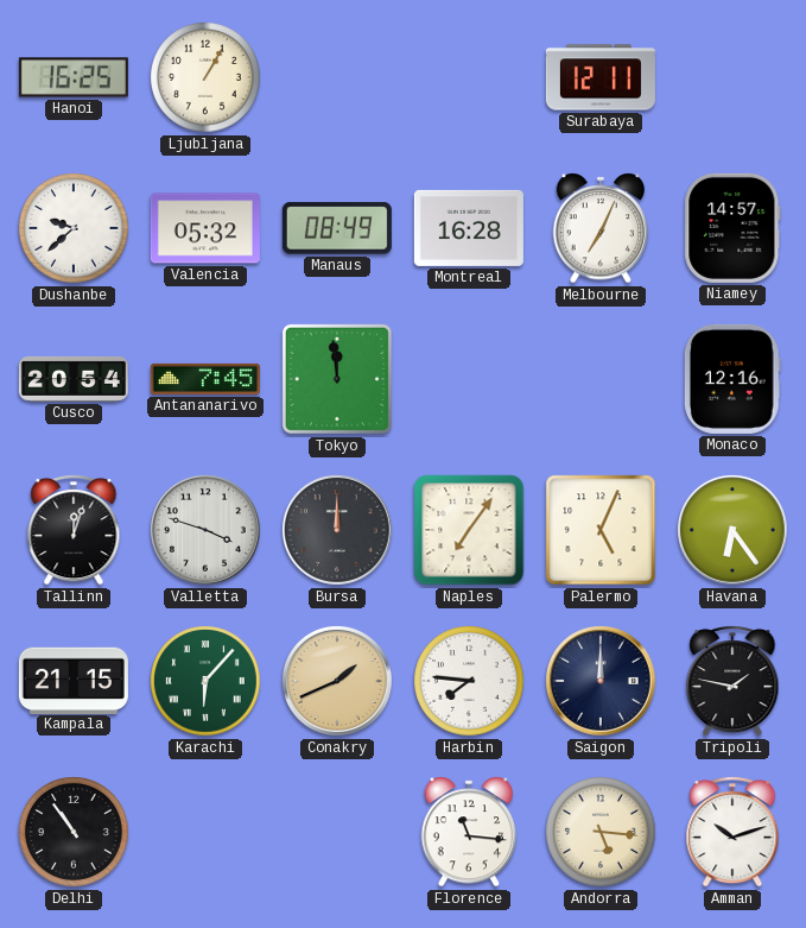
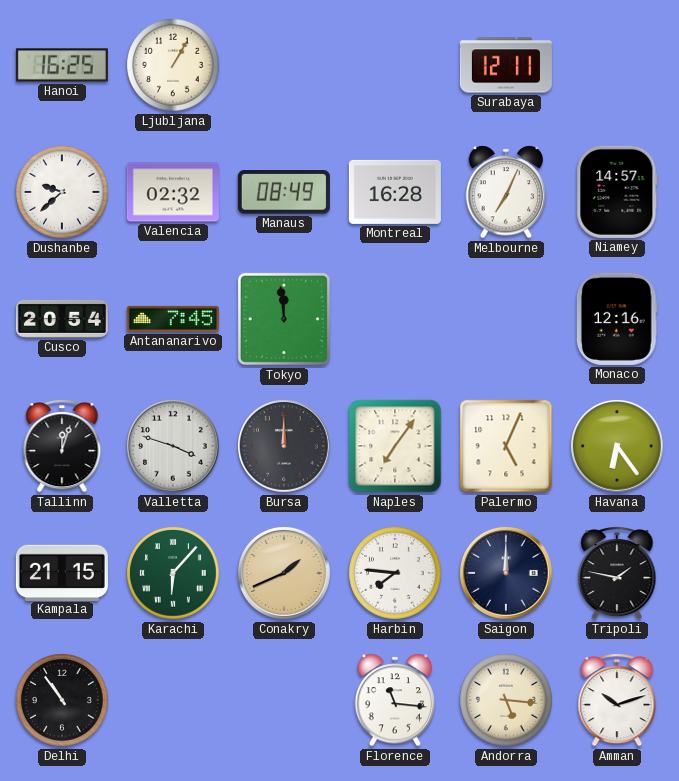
Valencia: 05:32 -> 02:32 (173, 192)
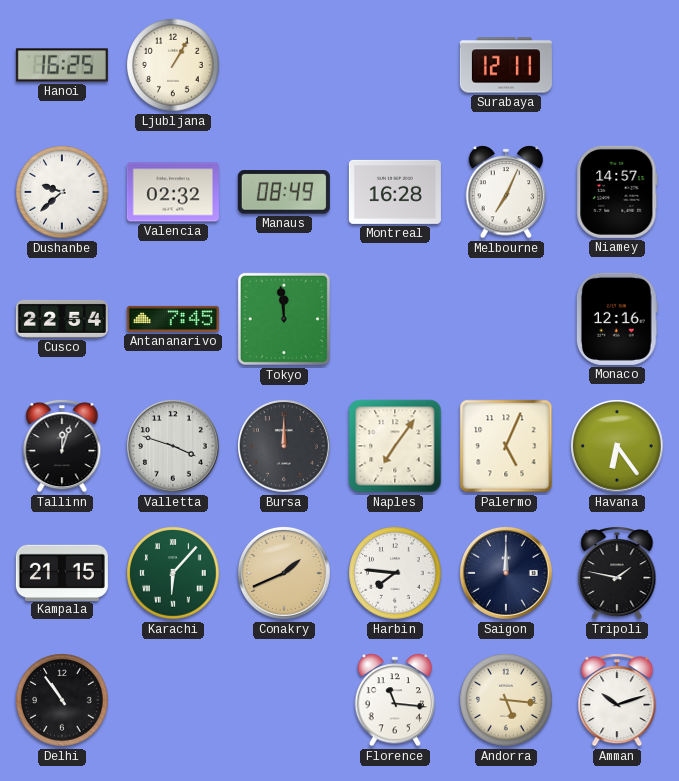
Cusco: 20:54 -> 22:54 (62, 319)
